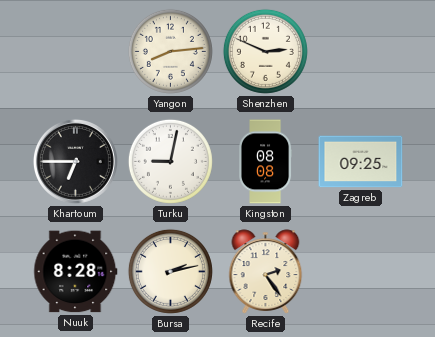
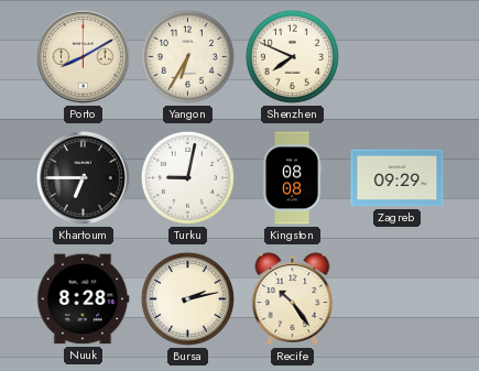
Porto: none -> 8:10 (83, 56)
Yangon: 8:14 -> 6:35 (187, 56)
Shenzhen: 2:49 -> 7:49 (292, 56)
Zagreb: 09:25 -> 09:29 (398, 178)
Recife: 2:24 -> 10:24 (293, 299)
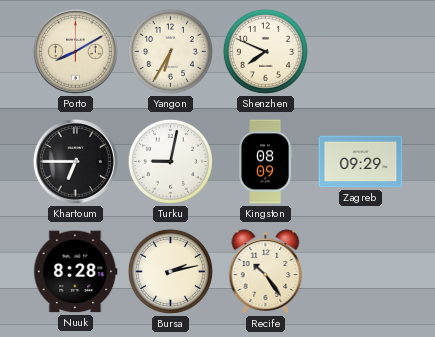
Kingston: 08:08 -> 08:09 (266, 162)
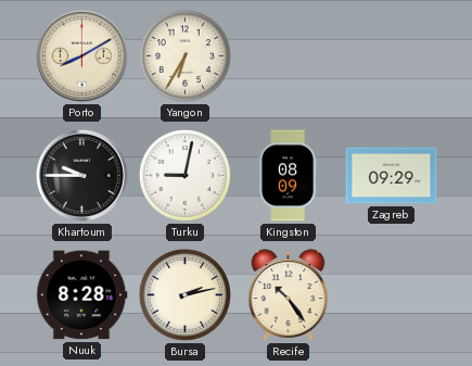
Shenzhen: 7:49 -> none (265, 51)
Khartoum: 6:45 -> 9:45 (81, 175)
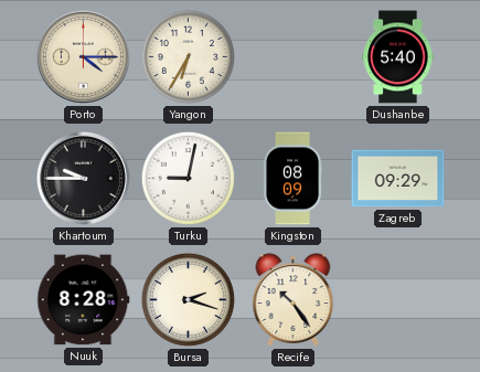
Porto: 8:10 -> 4:15 (83, 56)
Dushanbe: none -> 5:40 (398, 57)
Bursa: 2:13 -> 2:18 (188, 299)
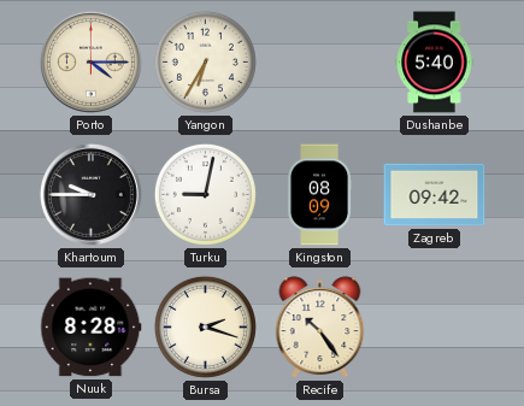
Zagreb: 09:29 -> 09:42 (435, 195)
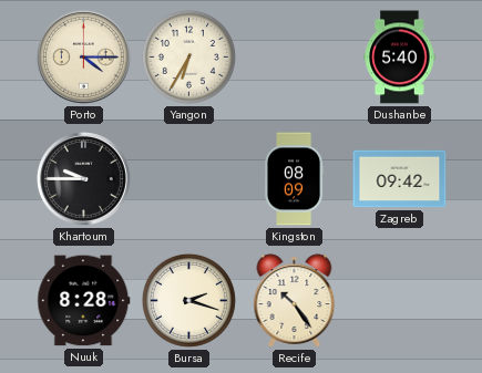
Turku: 9:02 -> none (205, 194)
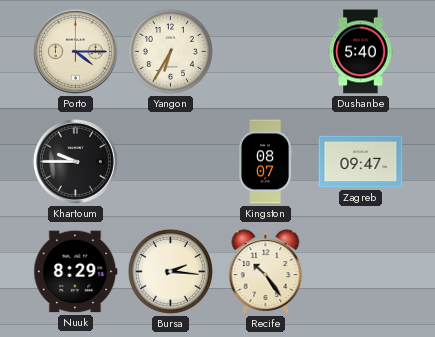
Kingston: 08:09 -> 08:07 (266, 162)
Zagreb: 09:42 -> 09:47 (361, 162)
Nuuk: 8:28 -> 8:29 (76, 272)
Bursa: 2:18 -> 2:16 (170, 271)
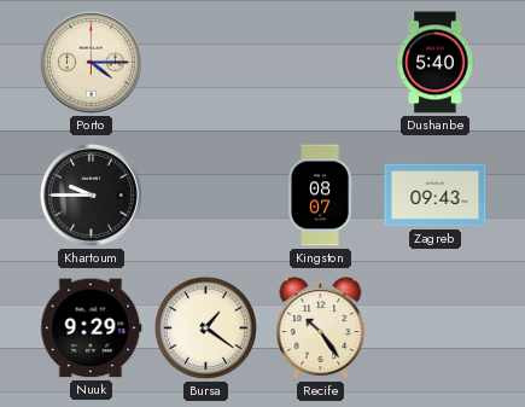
Yangon: 6:35 -> none (170, 51)
Zagreb: 09:47 -> 09:43 (436, 196)
Nuuk: 8:29 -> 9:29 (92, 328)
Bursa: 2:16 -> 1:21 (205, 327)
